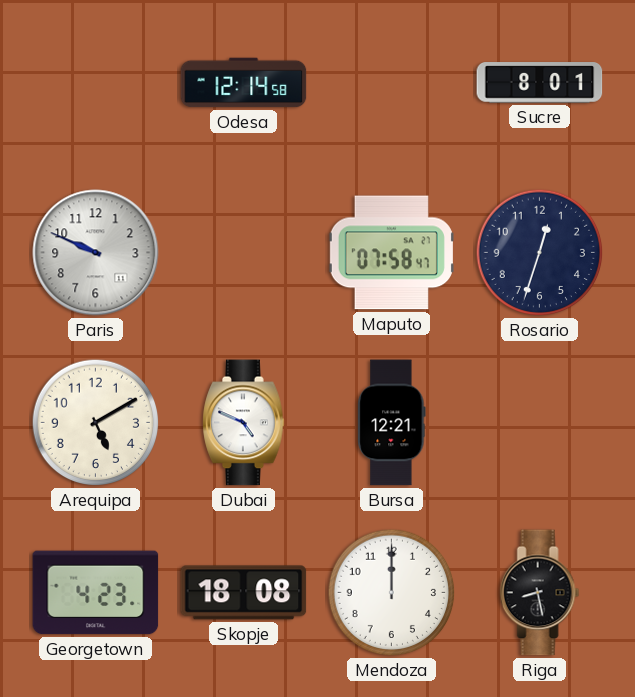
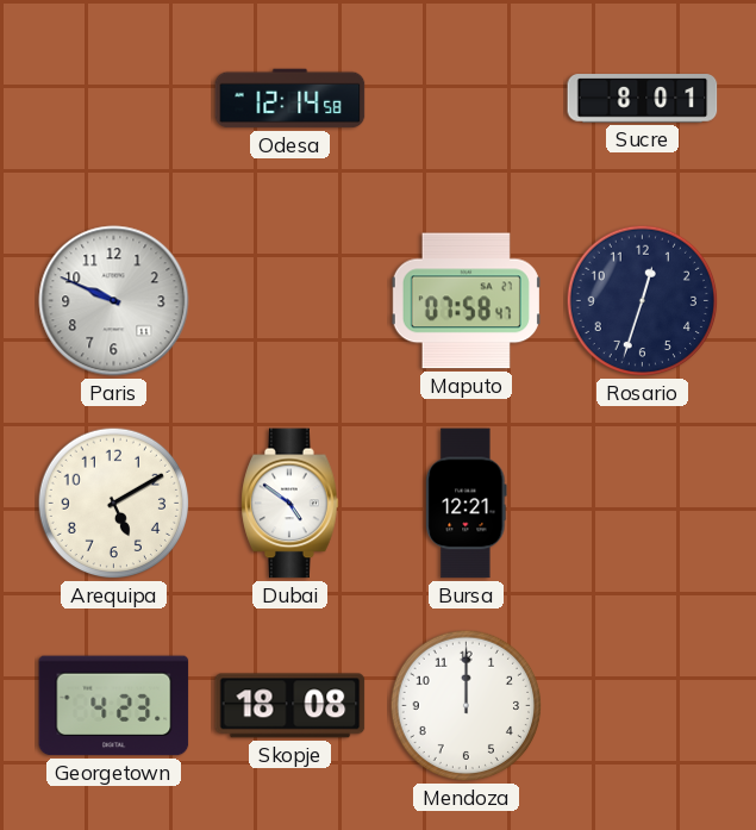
Dubai: 4:49 -> 4:51 (290, 504)
Riga: 8:28 -> none (540, 593)
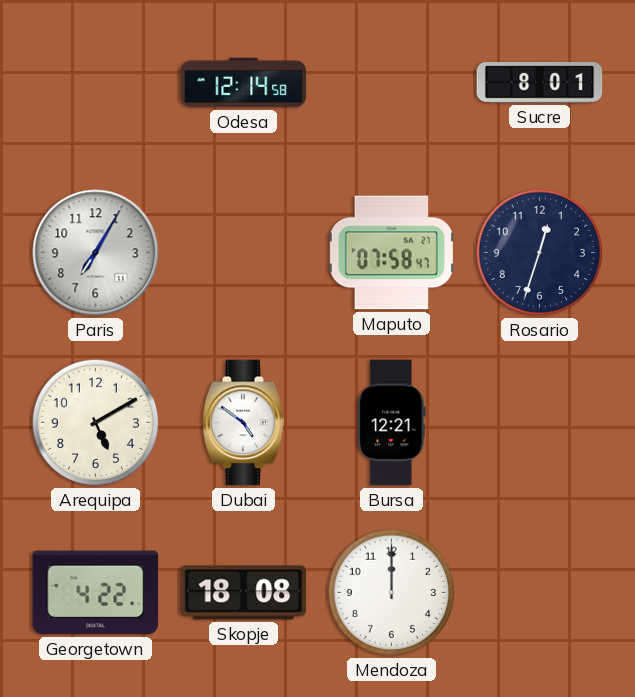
Paris: 9:49 -> 7:05 (96, 253)
Georgetown: 4:23 -> 4:22 (96, 593)
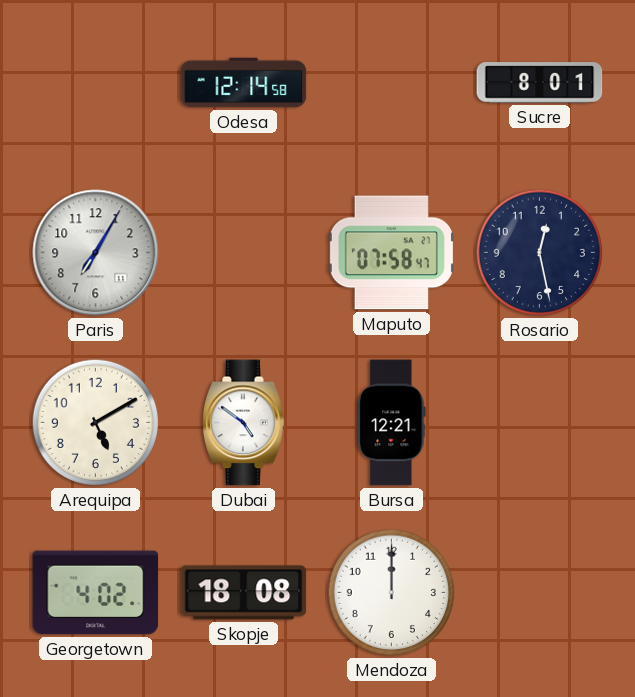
Rosario: 12:33 -> 12:28 (540, 253)
Georgetown: 4:22 -> 4:02 (96, 593)
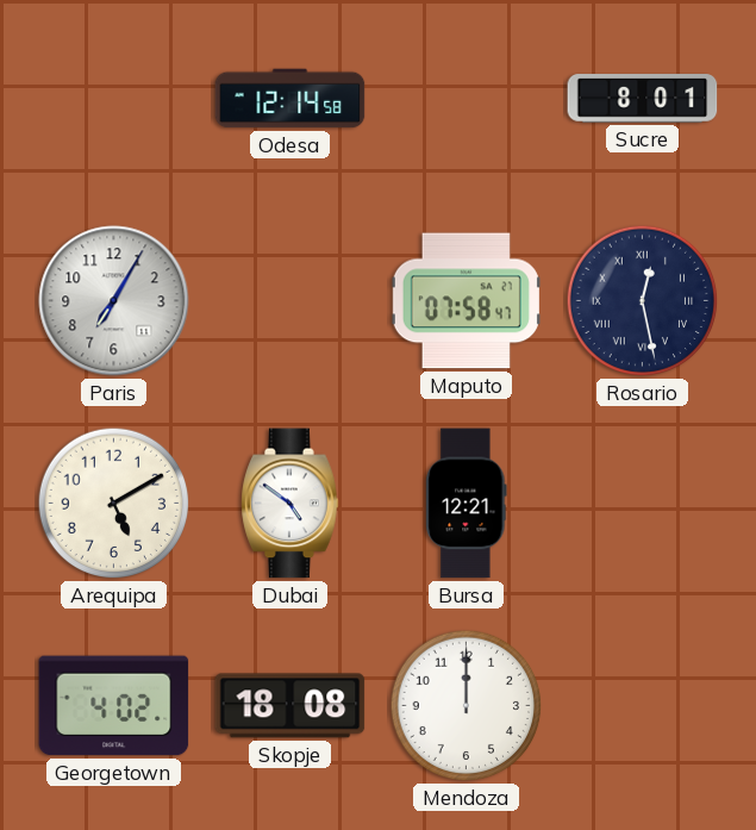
Rosario numerals: Arabic -> Roman (643, 301)
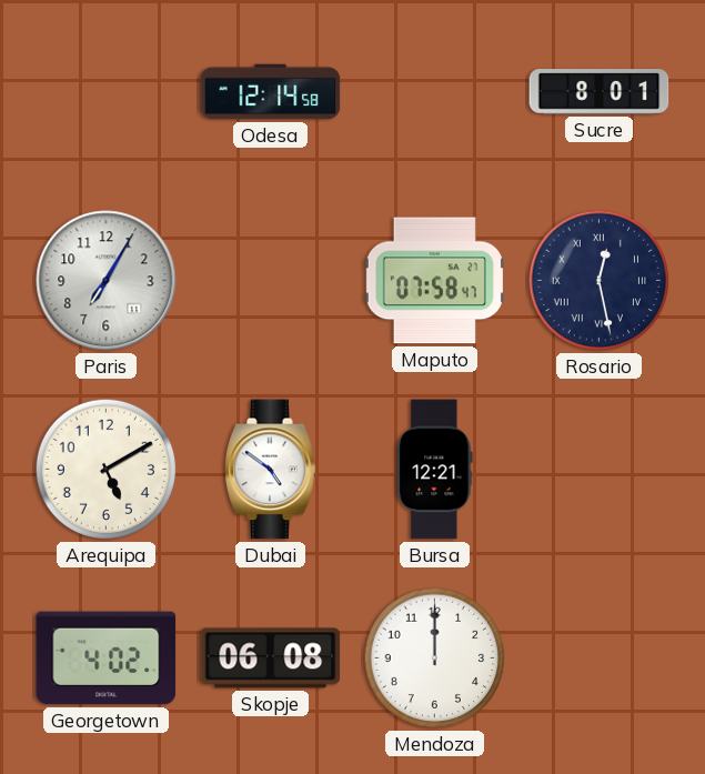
Skopje: 18:08 -> 06:08 (271, 659)
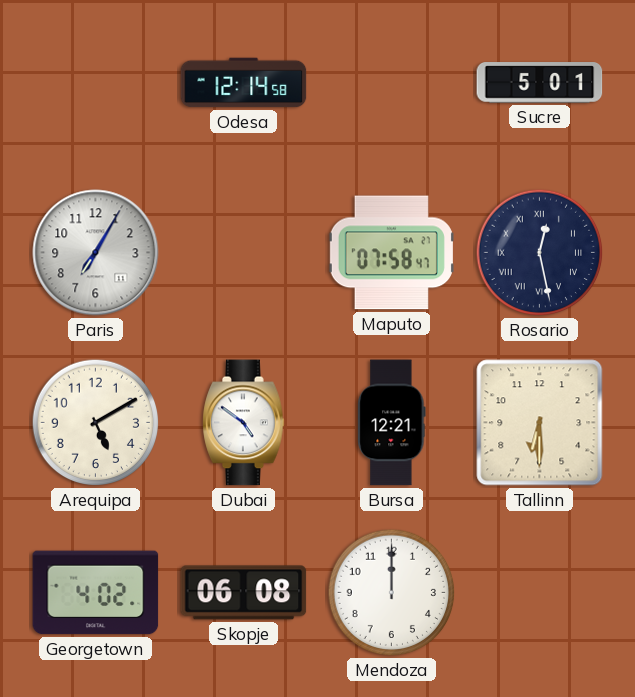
Sucre: 8:01 -> 5:01 (540, 83)
Tallinn: none -> 6:30 (540, 423)
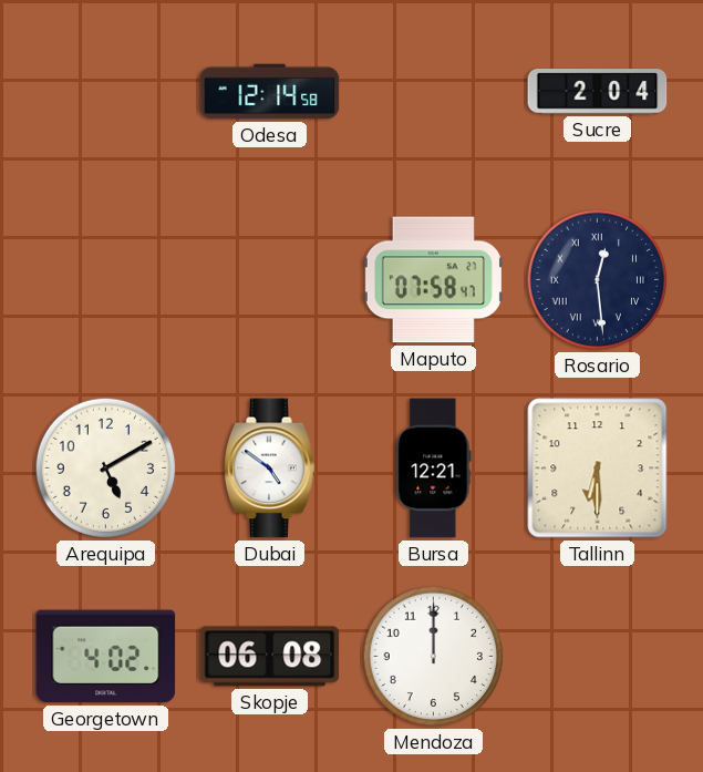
Sucre: 5:01 -> 2:04 (598, 92)
Paris: 7:05 -> none (96, 253)
Rosario: 12:28 -> 12:29 (598, 280)
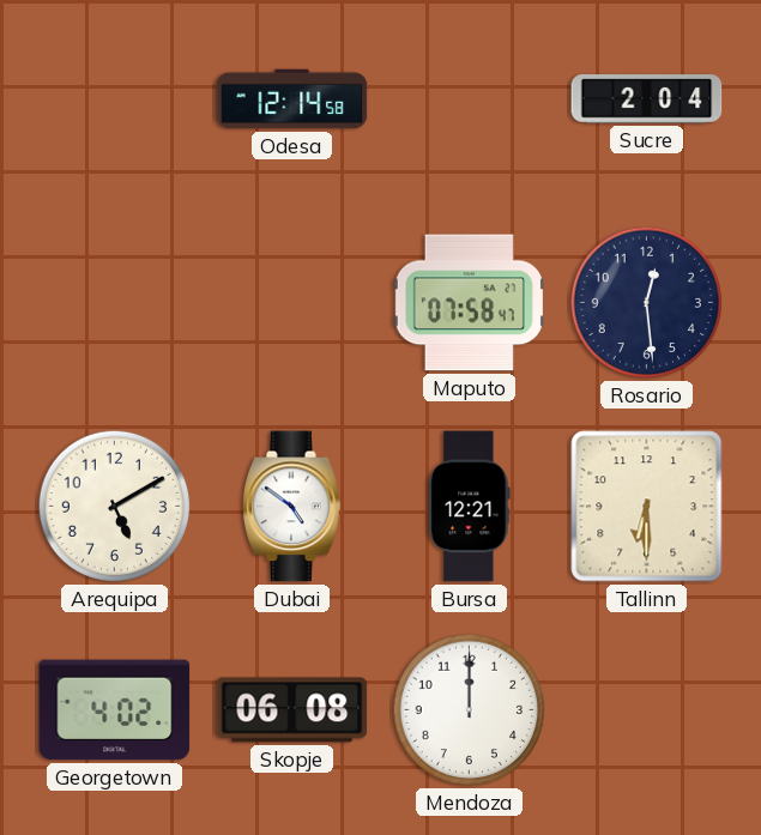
Rosario numerals: Roman -> Arabic (647, 303)
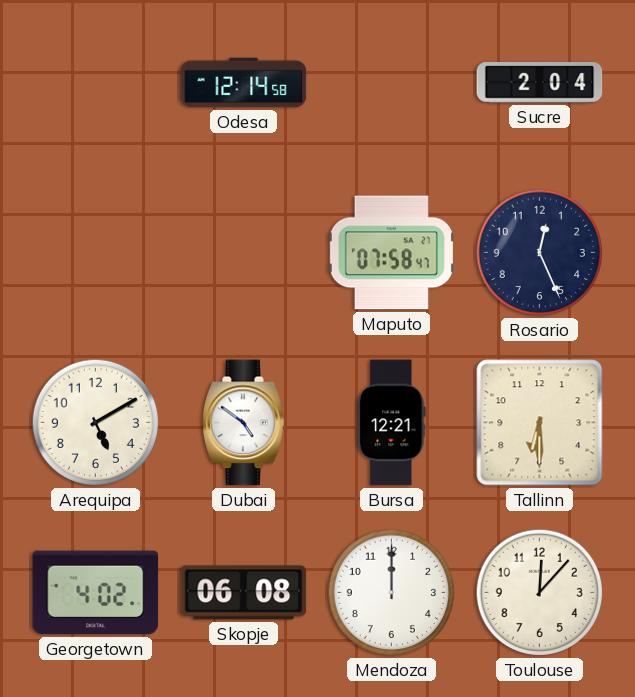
Rosario: 12:29 -> 12:26 (540, 253)
Toulouse: none -> 12:07 (540, 593)
